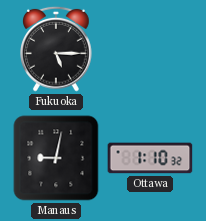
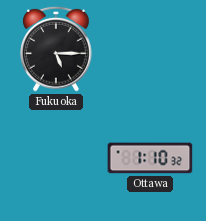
Manaus: 9:02 -> none (56, 158)
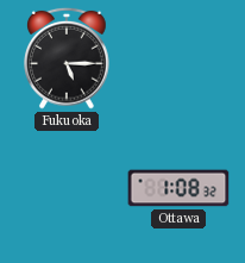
Ottawa: 1:10 -> 1:08 (178, 188)
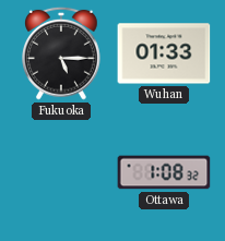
Wuhan: none -> 01:33 (164, 53)
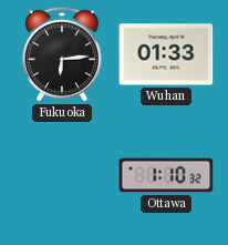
Fukuoka: 5:15 -> 6:14 (63, 54)
Ottawa: 1:08 -> 1:10 (166, 175)
